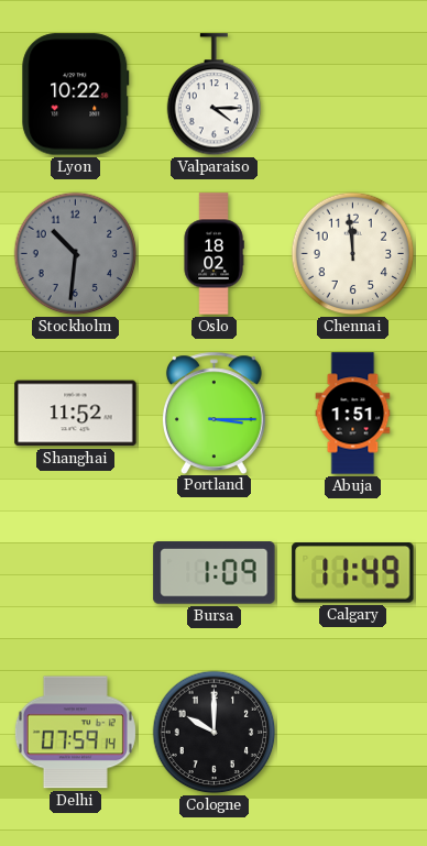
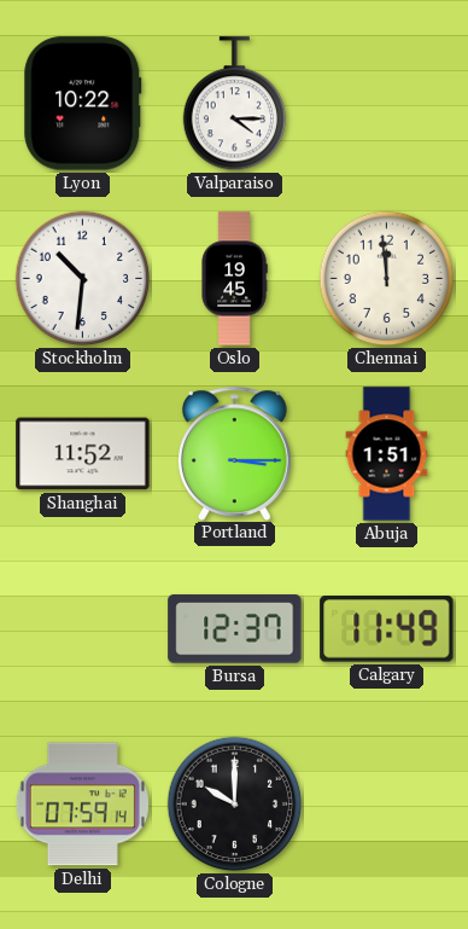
Stockholm dial: grey -> white (83, 279)
Oslo: 18:02 -> 19:45 (234, 279)
Bursa: 1:09 -> 12:37 (235, 629)
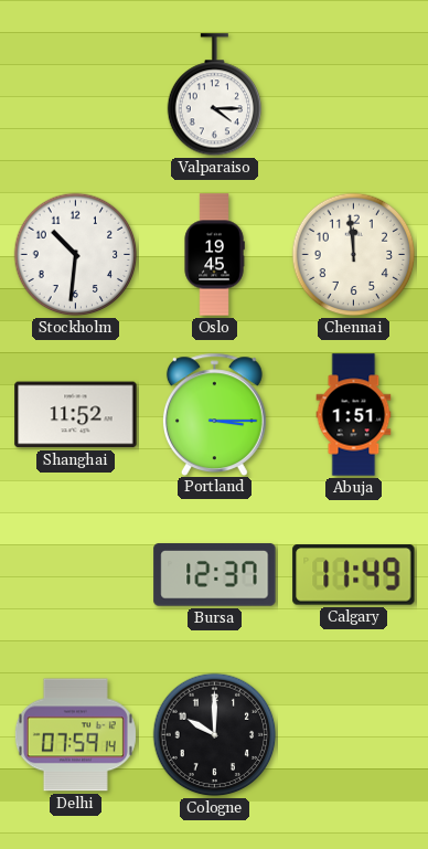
Lyon: 10:22 -> none (83, 104)
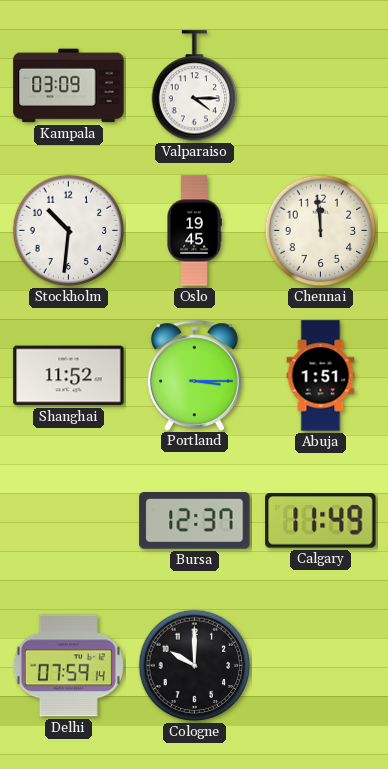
Kampala: none -> 03:09 (69, 86)
